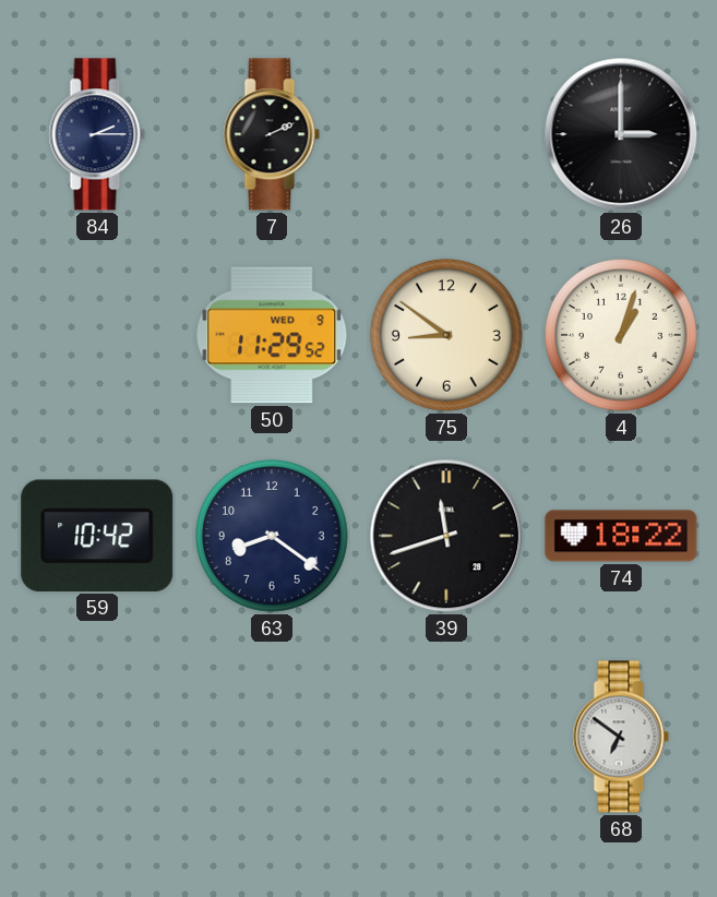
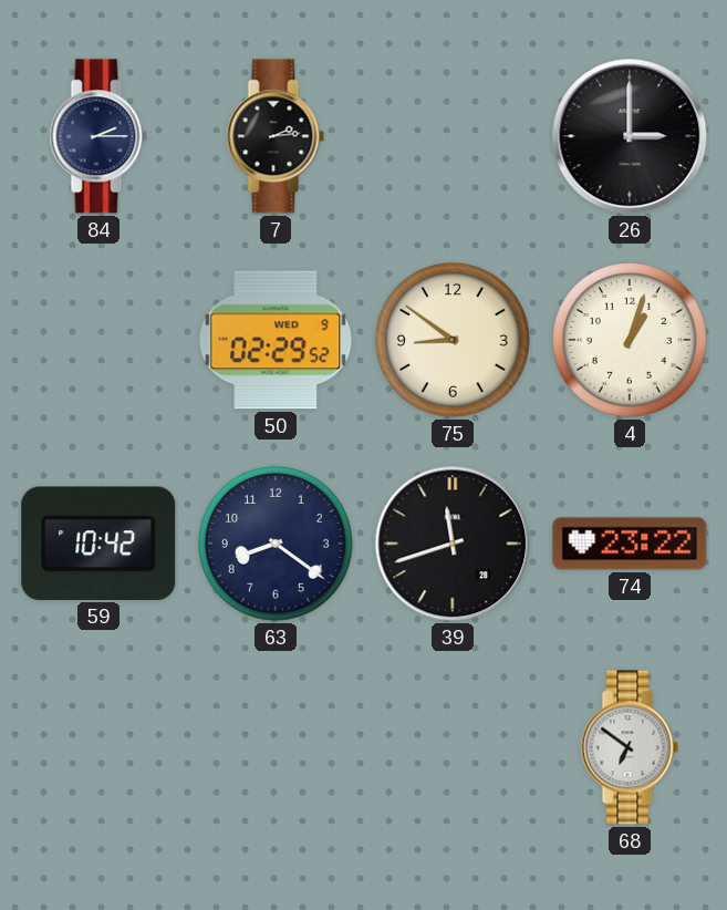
7: 2:11 -> 2:14 (276, 136)
50: 11:29 -> 02:29 (276, 340)
74: 18:22 -> 23:22 (630, 544)
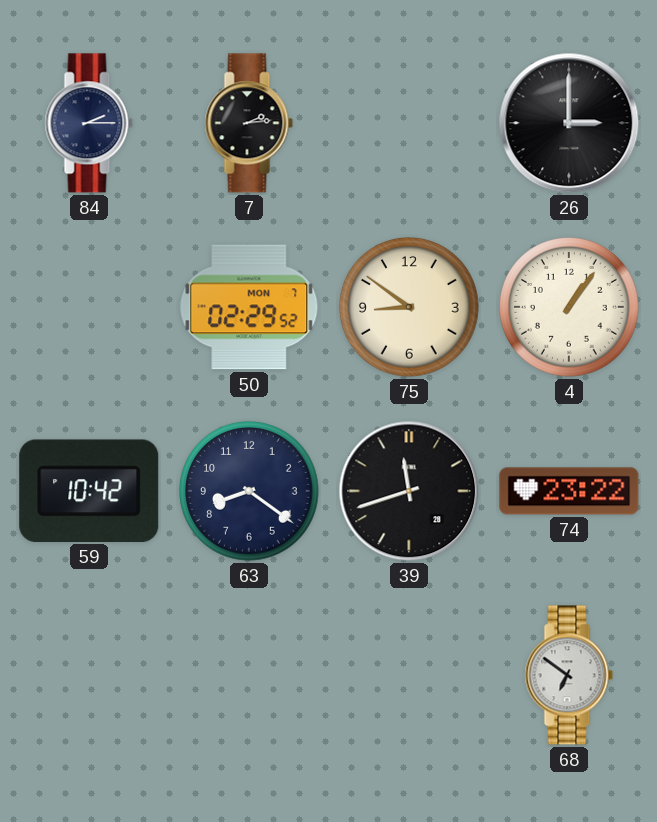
50 date: WED 9 -> MON 7 (249, 307)
4: 1:03 -> 1:06 (570, 308)
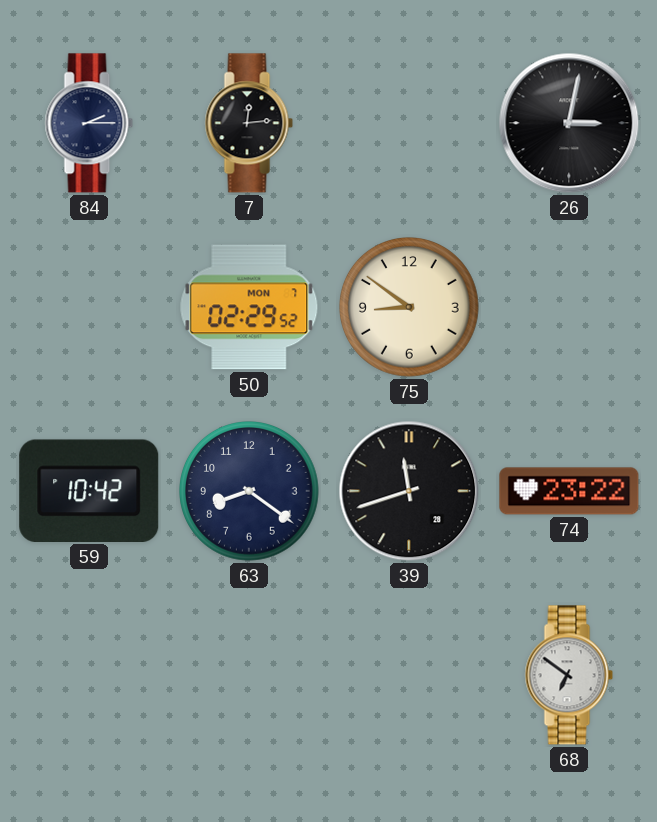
7: 2:14 -> 12:14 (249, 123)
26: 3:00 -> 3:02 (569, 123)
4: 1:06 -> none (570, 308)
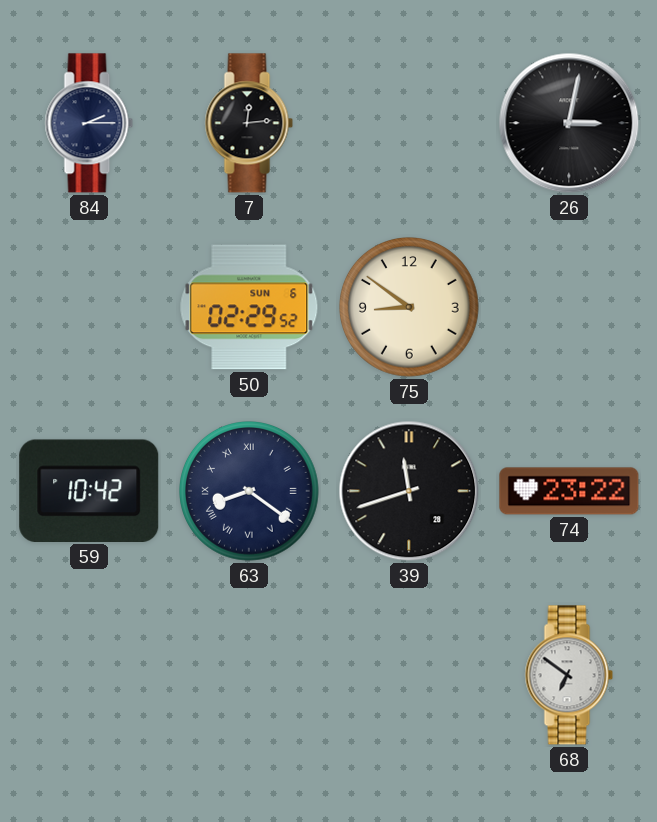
50 date: MON 7 -> SUN 6 (249, 307)
63 numerals: Arabic -> Roman (250, 492)
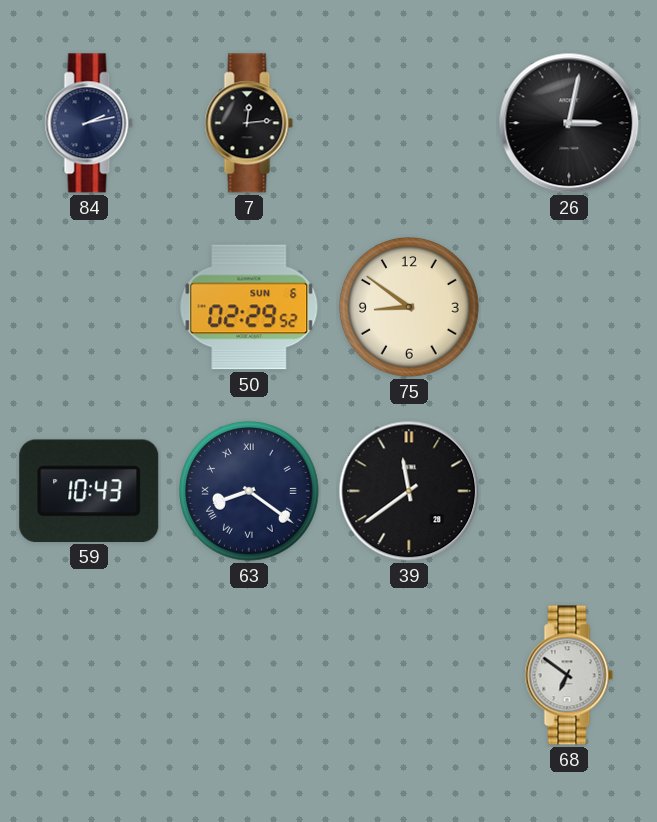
84: 2:15 -> 2:13 (89, 123)
59: 10:42 -> 10:43 (89, 491)
39: 11:42 -> 11:39 (409, 491)
74: 23:22 -> none (569, 491)
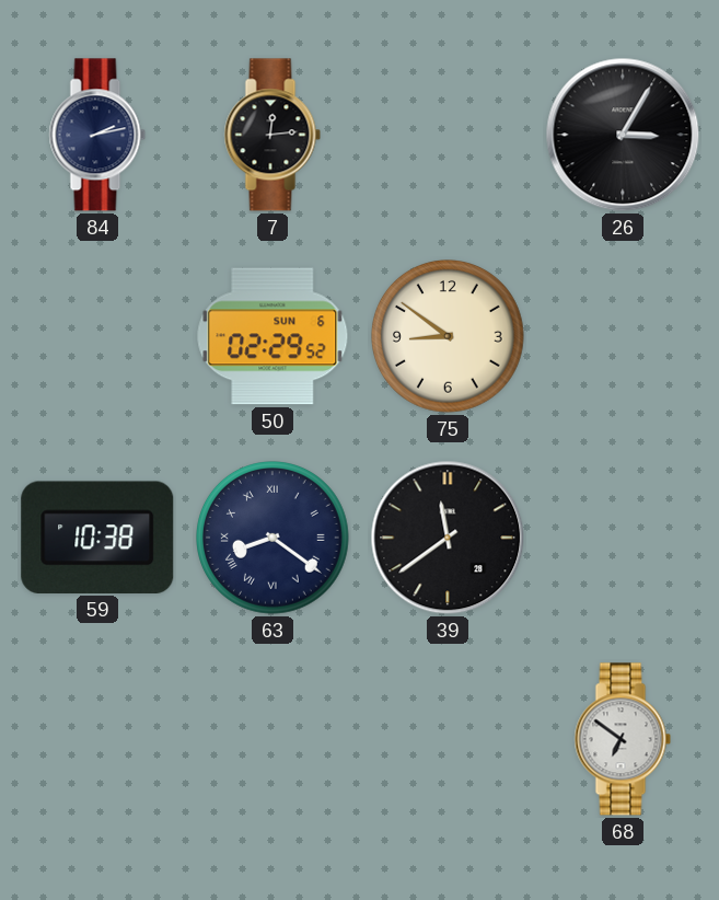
26: 3:02 -> 3:05 (623, 135)
59: 10:43 -> 10:38 (97, 538)
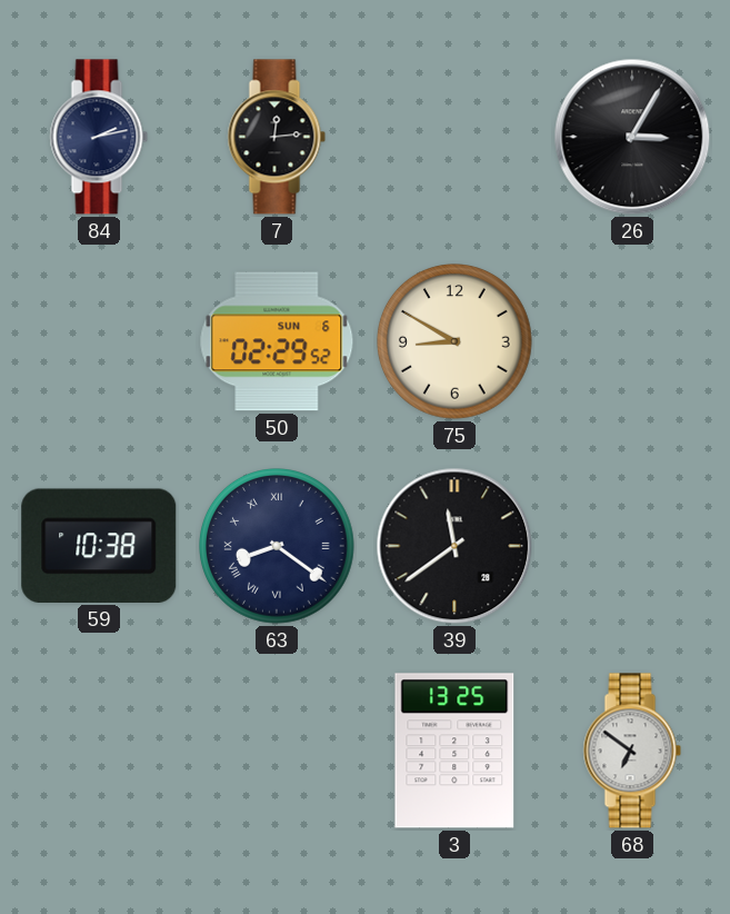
75: 8:51 -> 8:50 (456, 342)
3: none -> 13:25 (454, 751)
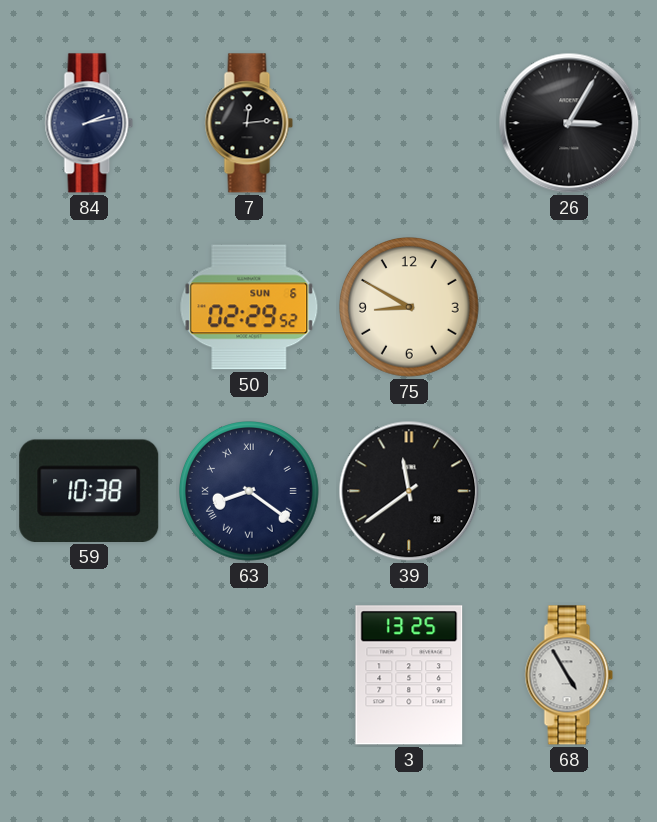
68: 6:51 -> 4:55 (569, 675)
